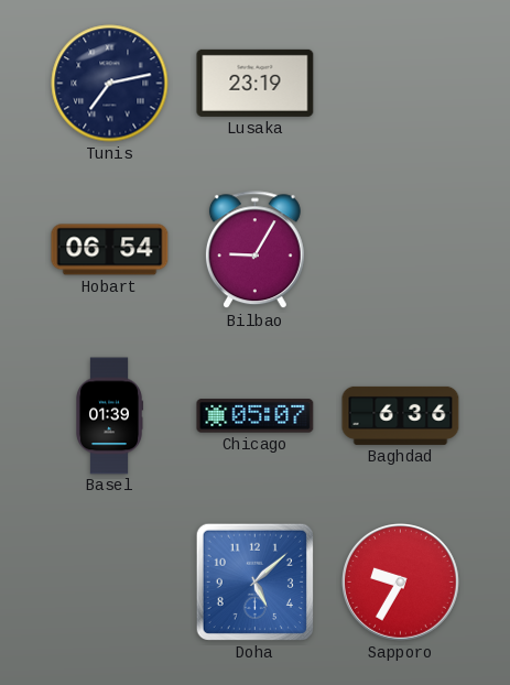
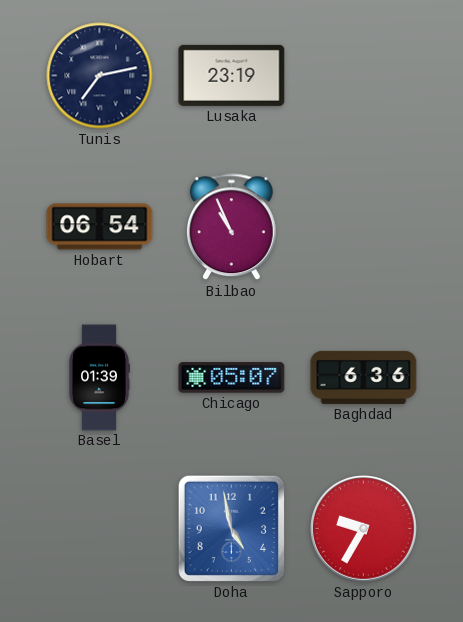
Bilbao: 9:05 -> 10:56 (231, 227)
Doha: 5:08 -> 4:58 (231, 528)
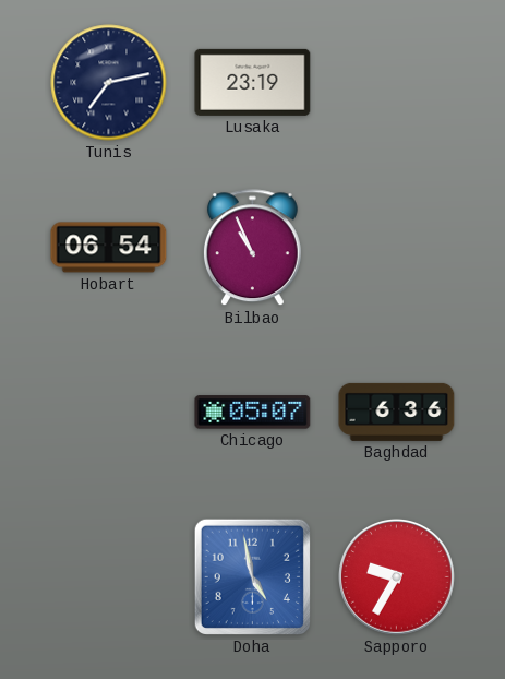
Basel: 01:39 -> none (99, 378)
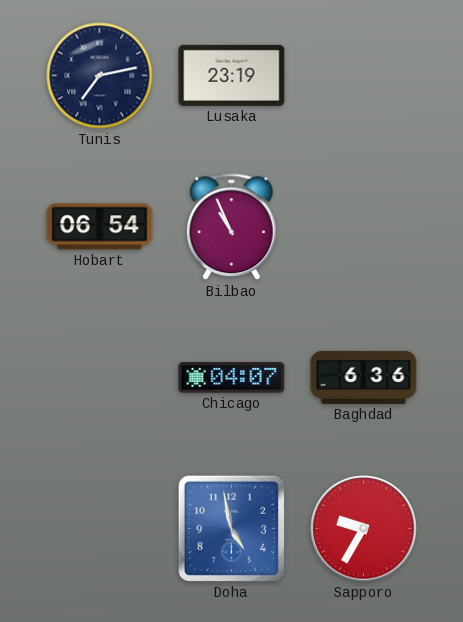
Chicago: 05:07 -> 04:07 (232, 378)
